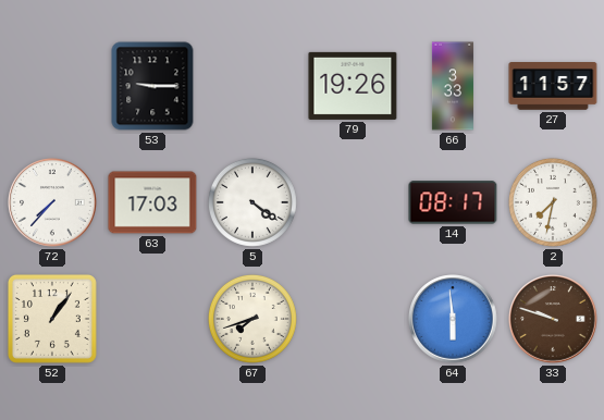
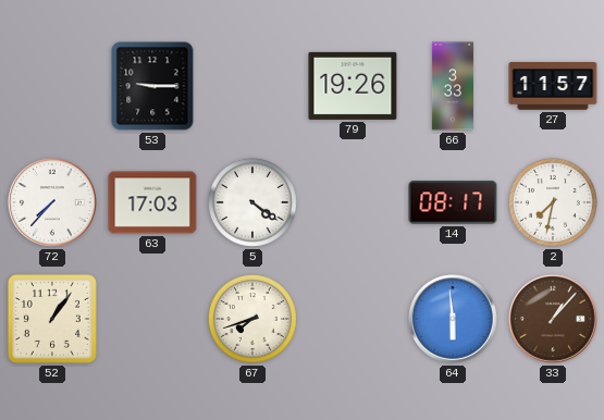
33: 9:48 -> 1:07 (553, 319)
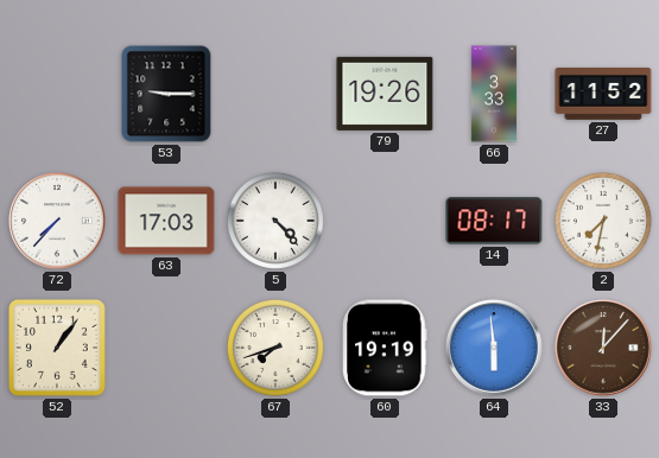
27: 11:57 -> 11:52 (603, 95)
5: 4:21 -> 4:23 (275, 221)
60: none -> 19:19 (385, 348)
33: 1:07 -> 12:07 (603, 348)
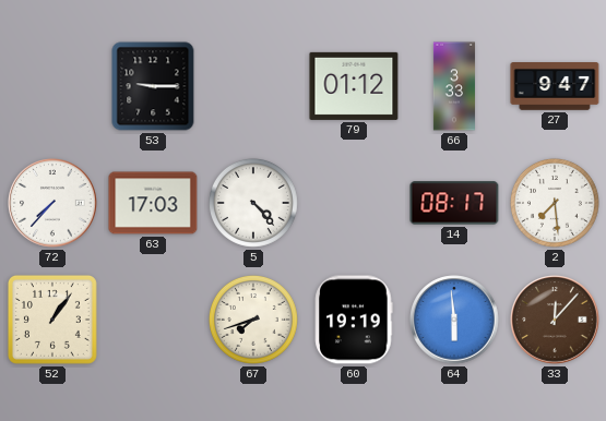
79: 19:26 -> 01:12 (354, 86)
27: 11:52 -> 9:47 (555, 87)
2: 7:32 -> 7:29 (555, 203)
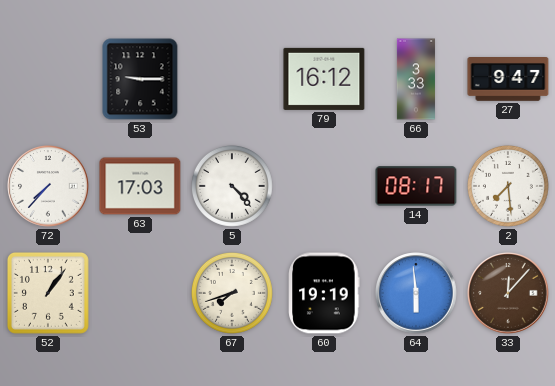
79: 01:12 -> 16:12 (324, 79)
